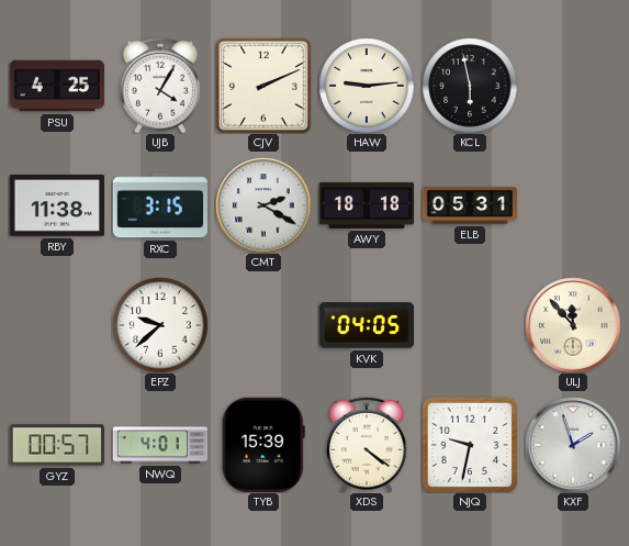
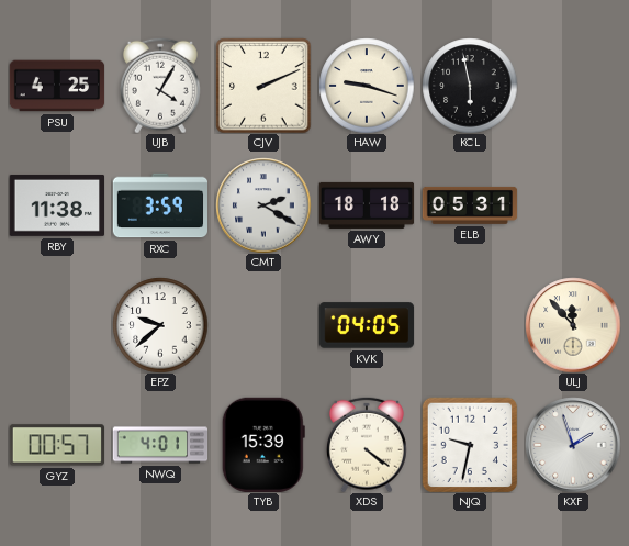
HAW: 9:14 -> 9:18 (367, 86)
RXC: 3:15 -> 3:59 (159, 205)
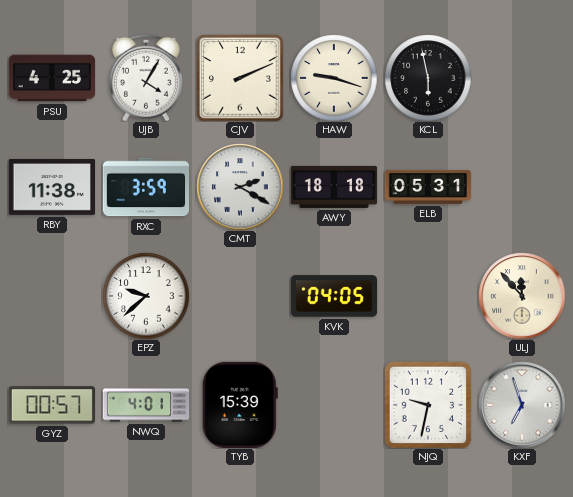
XDS: 4:21 -> none (367, 445)
KXF: 1:57 -> 6:57 (522, 405)
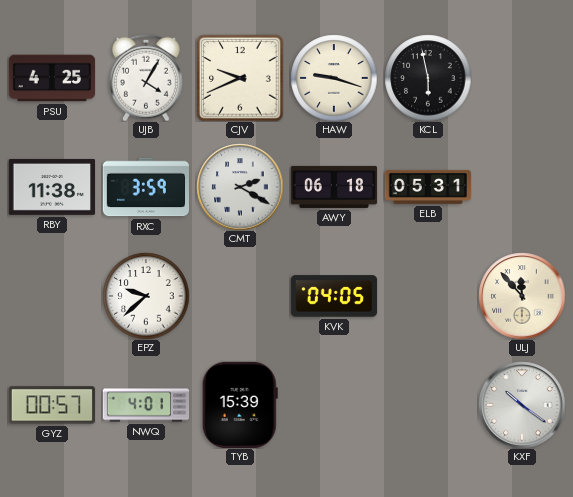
CJV: 2:11 -> 9:41 (240, 78)
AWY: 18:18 -> 06:18 (334, 187)
NJQ: 9:32 -> none (428, 405)
KXF: 6:57 -> 10:21 (522, 405)
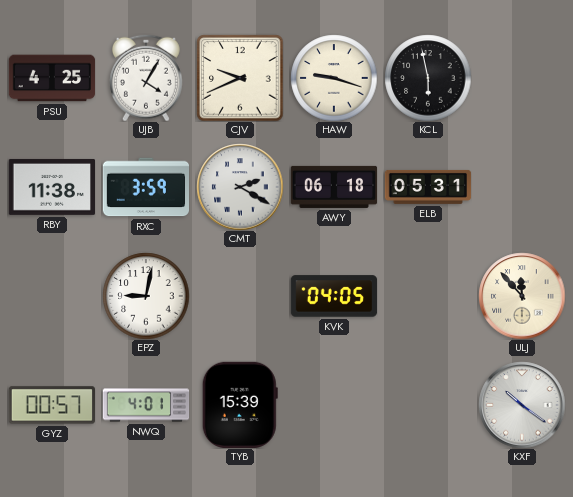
EPZ: 9:38 -> 9:02 (146, 296)
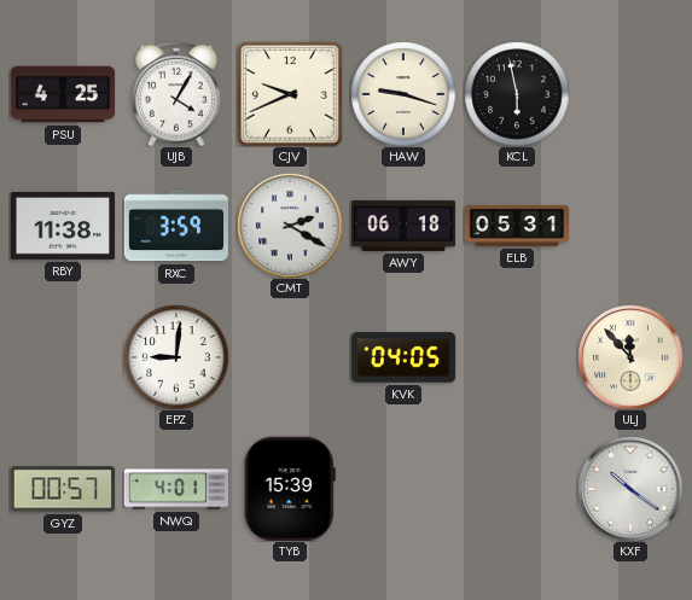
EPZ: 9:02 -> 9:01 (176, 357)
